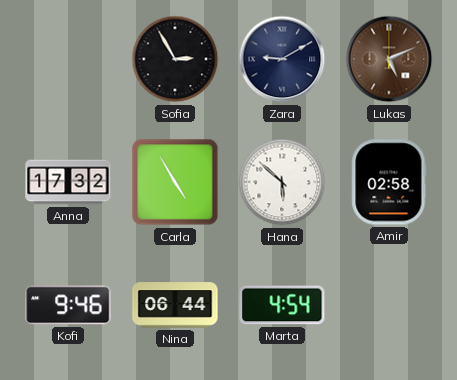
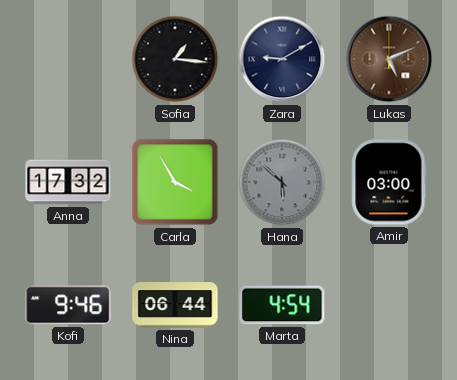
Sofia: 2:55 -> 1:16 (175, 59)
Carla: 4:55 -> 3:55 (175, 182)
Hana dial: white -> grey (282, 182)
Amir: 02:58 -> 03:00 (389, 182)
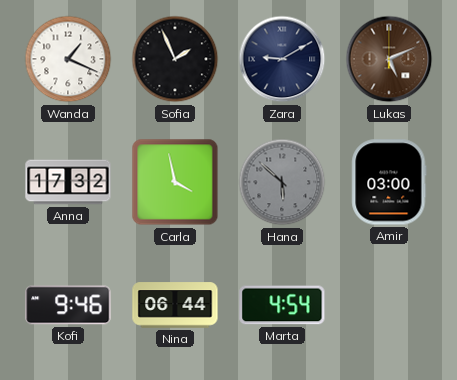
Wanda: none -> 1:19 (68, 59)
Sofia: 1:16 -> 1:56 (175, 59)
Carla: 3:55 -> 3:58 (175, 182)
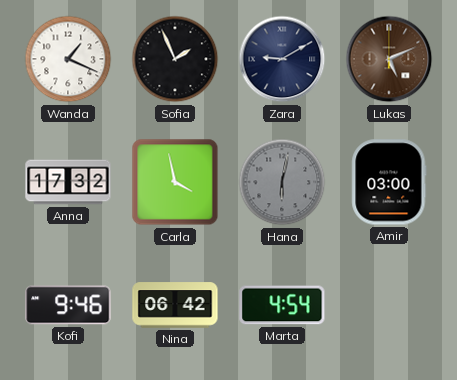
Hana: 5:52 -> 6:02 (282, 182)
Nina: 06:44 -> 06:42 (175, 305)
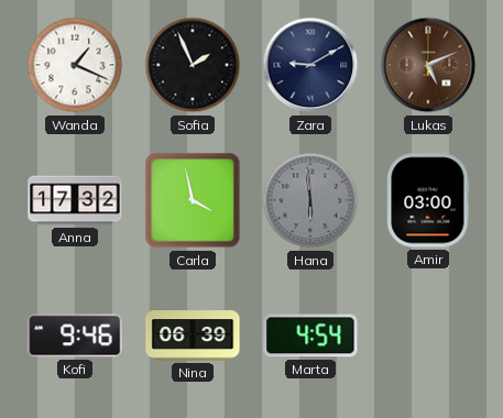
Hana: 6:02 -> 5:59 (310, 200)
Nina: 06:42 -> 06:39 (193, 335)
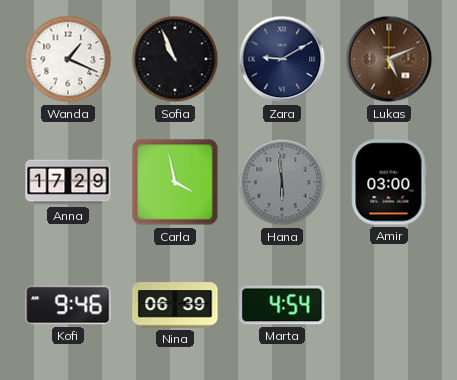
Sofia: 1:56 -> 10:56 (175, 59)
Anna: 17:32 -> 17:29 (68, 182)
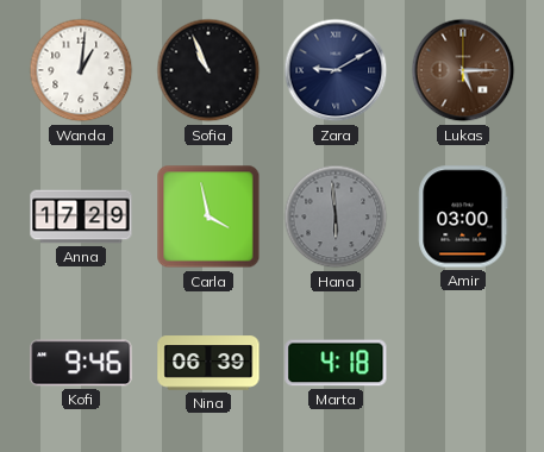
Wanda: 1:19 -> 1:01 (81, 70)
Lukas: 5:11 -> 5:15 (463, 70)
Marta: 4:54 -> 4:18 (336, 363)
